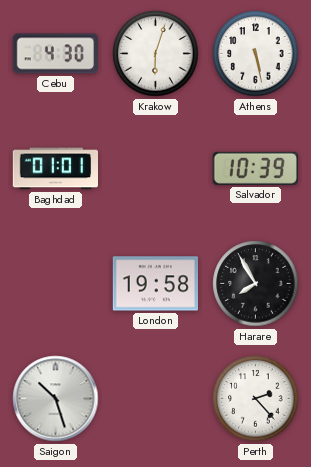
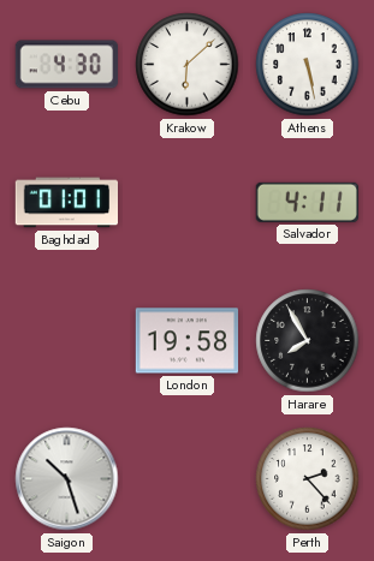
Krakow: 6:03 -> 6:08 (188, 65)
Salvador: 10:39 -> 4:11 (307, 202)
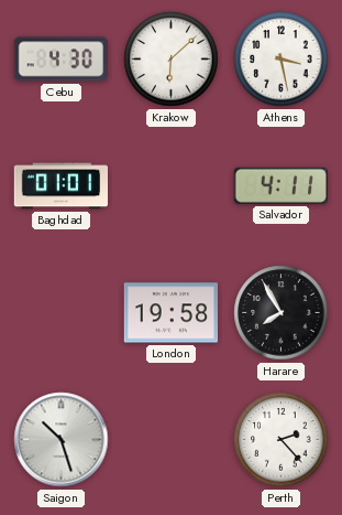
Athens: 5:28 -> 3:28 (282, 60)
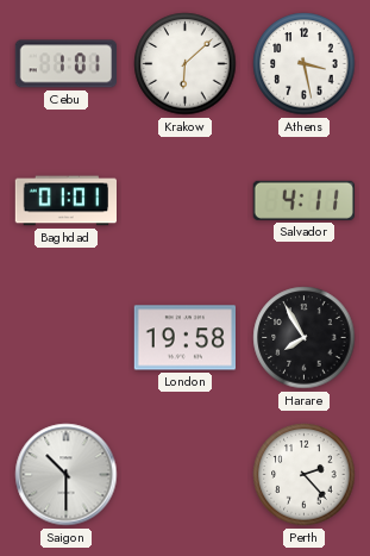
Cebu: 4:30 -> 1:01 (65, 64)
Saigon: 10:27 -> 10:30 (67, 475)
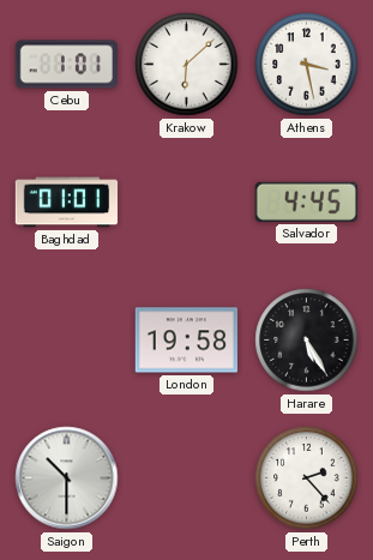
Salvador: 4:11 -> 4:45 (306, 201)
Harare: 7:55 -> 5:25 (307, 341)
